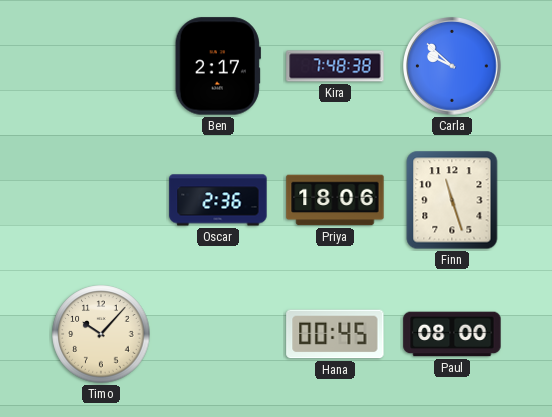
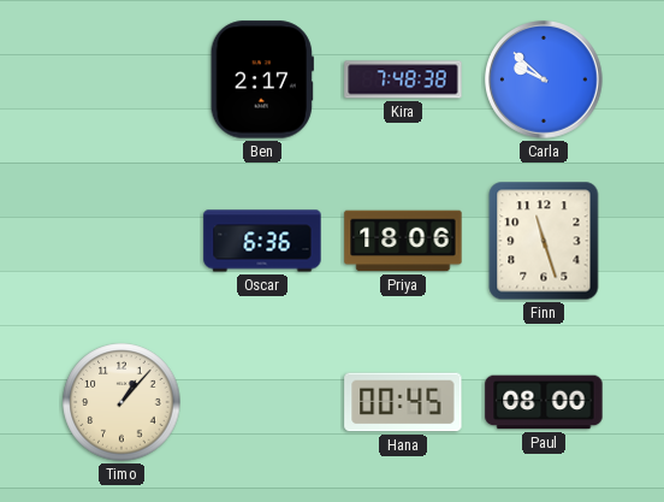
Oscar: 2:36 -> 6:36 (262, 241)
Timo: 10:07 -> 1:07 (121, 402)
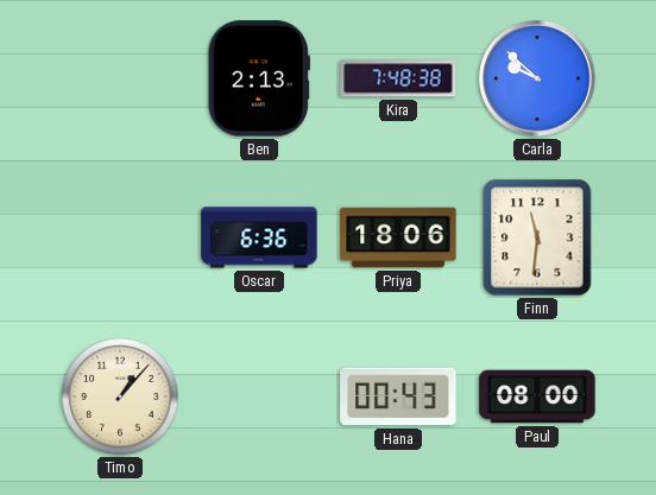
Ben: 2:17 -> 2:13 (259, 78)
Finn: 11:27 -> 11:31 (537, 237)
Hana: 00:45 -> 00:43 (398, 396)
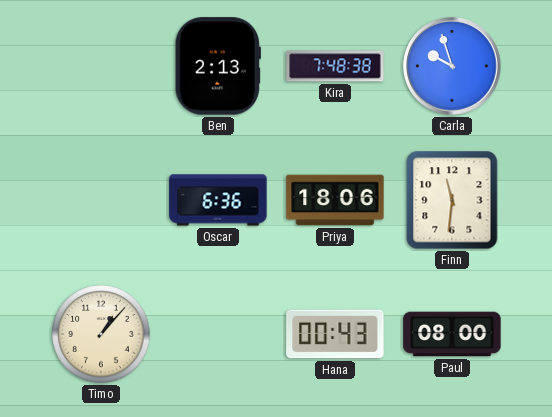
Carla: 9:52 -> 9:57 (453, 67)
